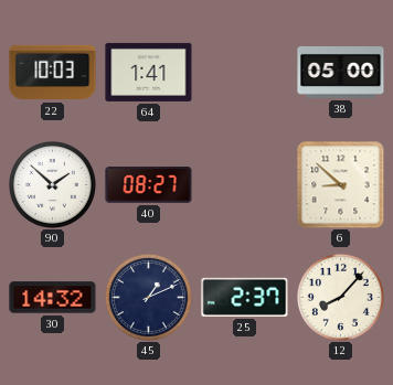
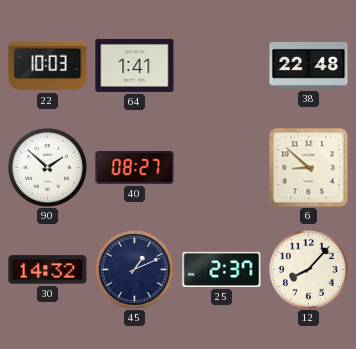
38: 05:00 -> 22:48 (309, 65)
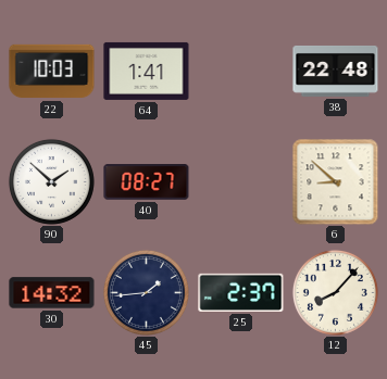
45: 1:11 -> 1:44 (146, 292)
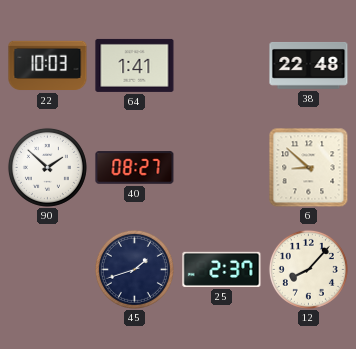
30: 14:32 -> none (52, 293)
45: 1:44 -> 1:42 (134, 269)
